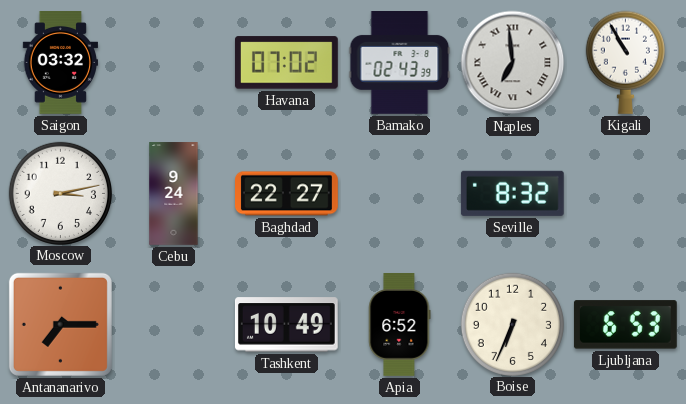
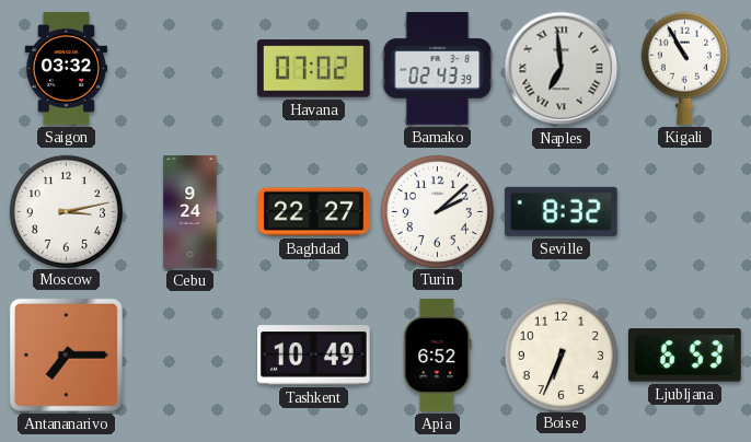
Turin: none -> 2:08 (437, 211)
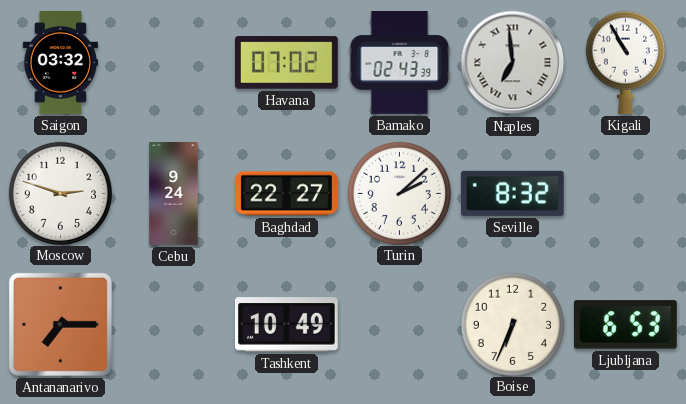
Moscow: 3:13 -> 2:48 (60, 193)
Apia: 6:52 -> none (438, 356)
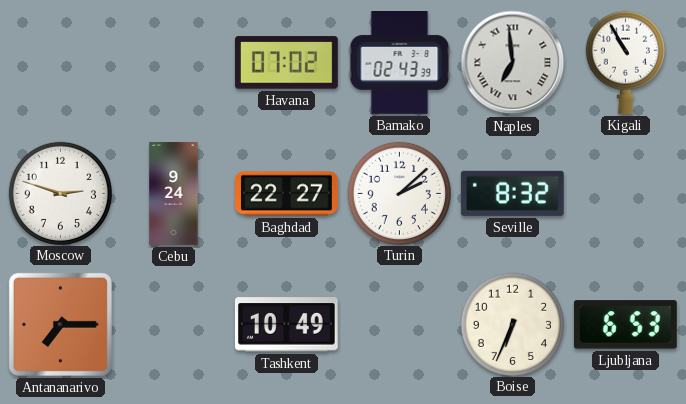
Saigon: 03:32 -> none (61, 63)
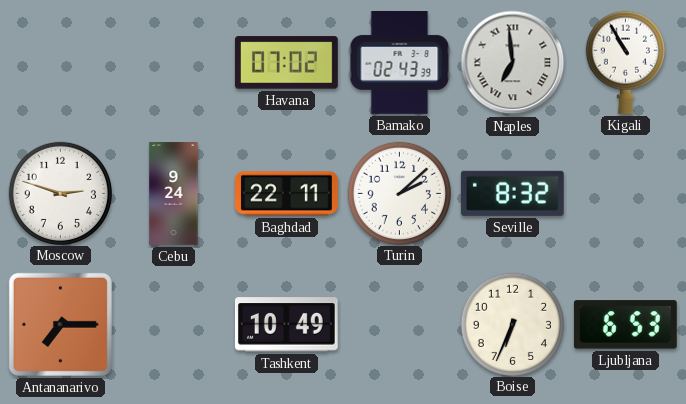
Baghdad: 22:27 -> 22:11 (287, 194)
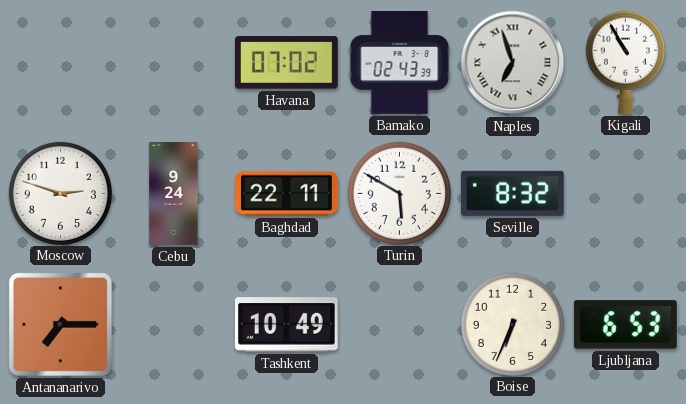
Naples: 6:59 -> 6:57 (513, 63)
Turin: 2:08 -> 5:50 (399, 193)
